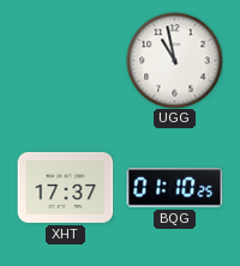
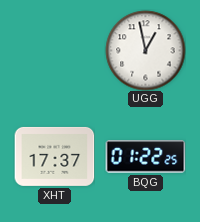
UGG: 10:58 -> 12:58 (145, 50)
BQG: 01:10 -> 01:22 (145, 157)
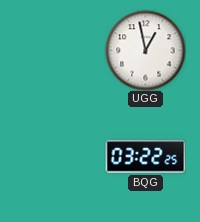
XHT: 17:37 -> none (54, 156)
BQG: 01:22 -> 03:22 (145, 157)
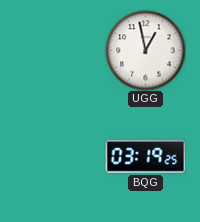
BQG: 03:22 -> 03:19 (145, 157)
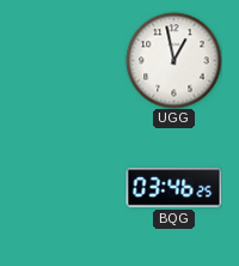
BQG: 03:19 -> 03:46 (173, 188)
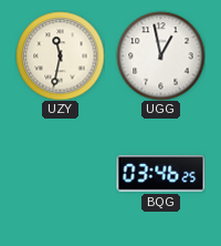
UZY: none -> 11:32 (60, 55)
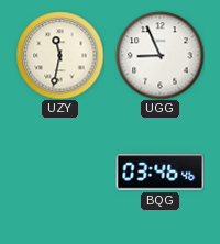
UGG: 12:58 -> 8:56 (159, 55)
BQG: 03:46:25 -> 03:46:46 (159, 173)
